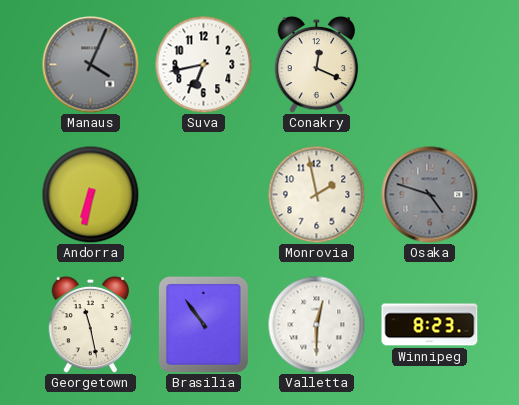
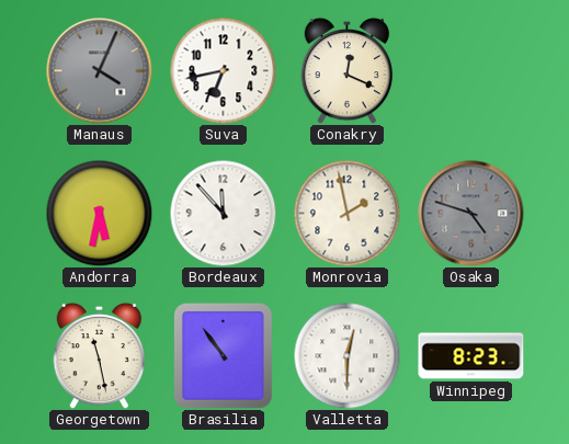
Andorra: 6:32 -> 5:32 (99, 213)
Bordeaux: none -> 11:53 (223, 213)
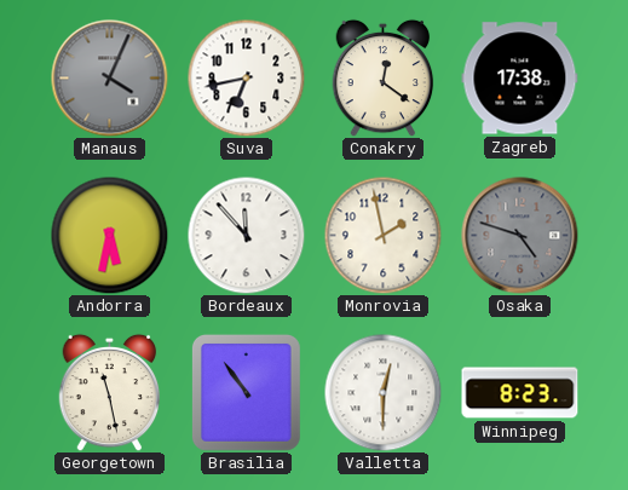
Conakry: 12:19 -> 12:21 (384, 77)
Zagreb: none -> 17:38 (520, 79)
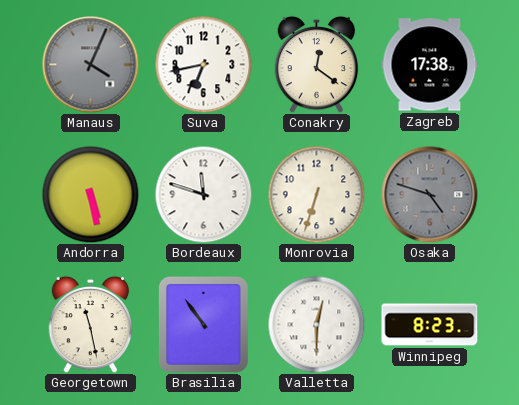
Andorra: 5:32 -> 5:28 (90, 194)
Bordeaux: 11:53 -> 11:48 (203, 194)
Monrovia: 1:58 -> 6:33 (316, 194)
